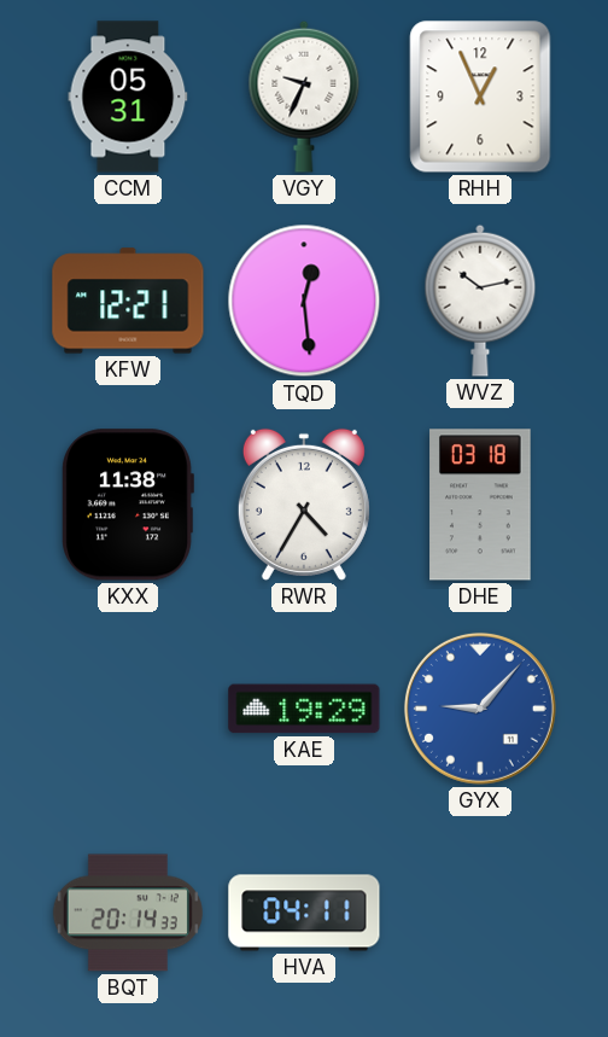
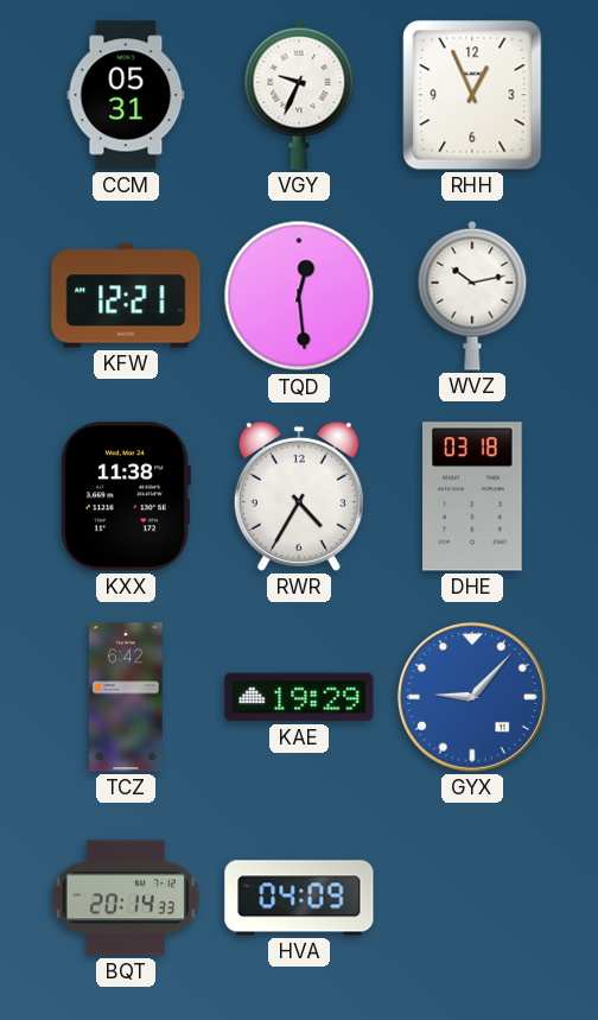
TCZ: none -> 6:42 (126, 697)
HVA: 04:11 -> 04:09 (299, 898)
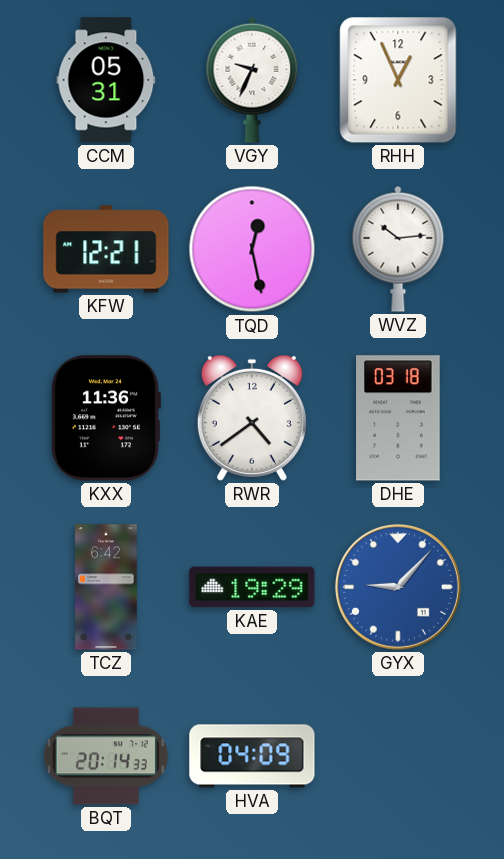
TQD: 12:29 -> 12:28 (252, 249)
WVZ: 10:13 -> 10:14 (398, 249)
KXX: 11:38 -> 11:36 (106, 418)
RWR: 4:35 -> 4:39 (252, 418)
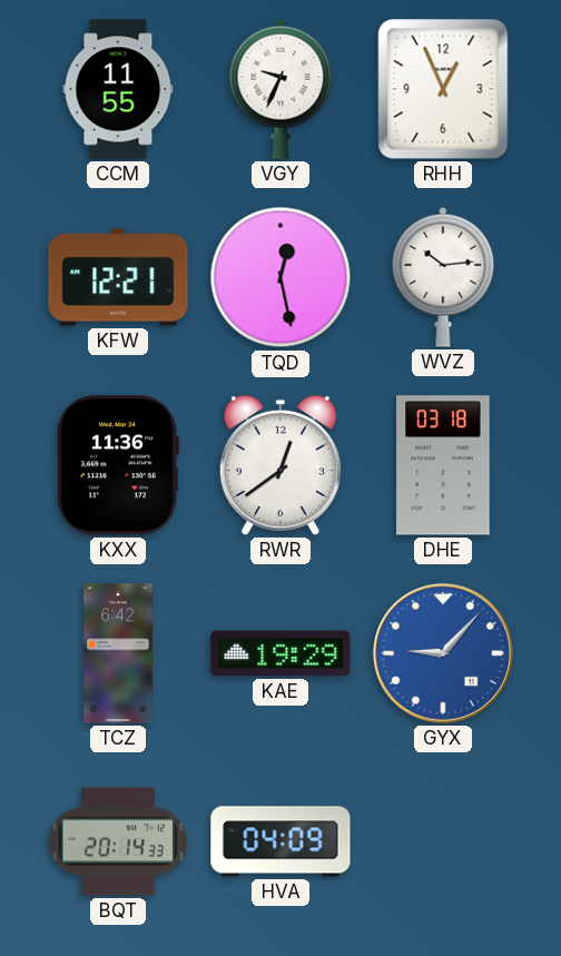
CCM: 05:31 -> 11:55 (118, 89)
RWR: 4:39 -> 12:39 (280, 465)
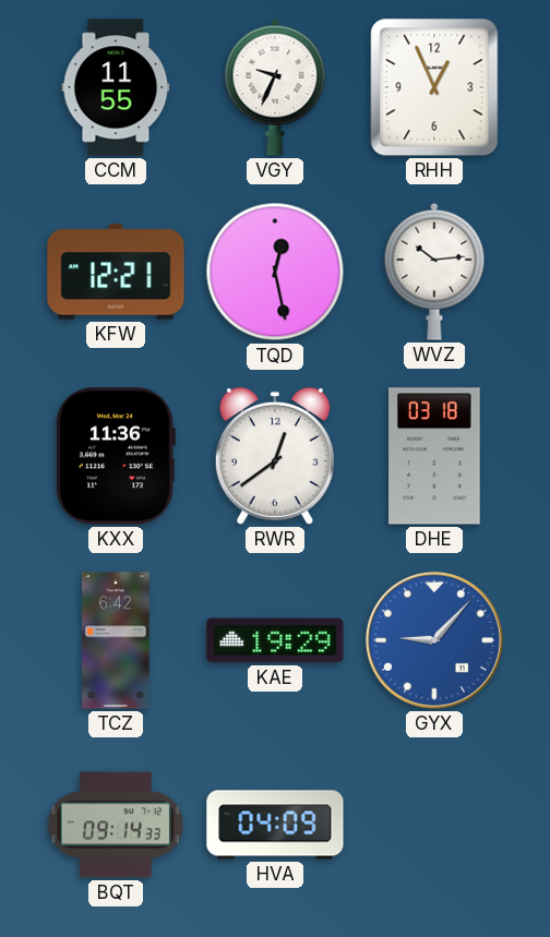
BQT: 20:14 -> 09:14 (116, 825)
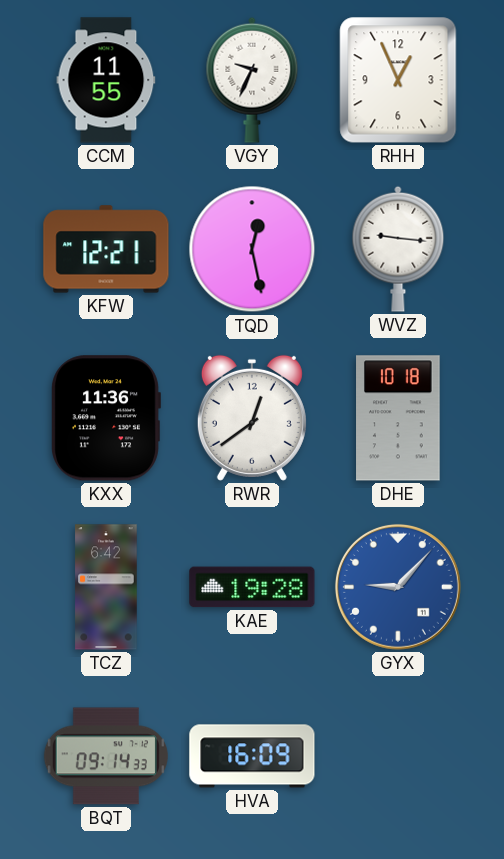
WVZ: 10:14 -> 9:16 (398, 249)
DHE: 03:18 -> 10:18 (398, 418)
KAE: 19:29 -> 19:28 (252, 587)
HVA: 04:09 -> 16:09 (252, 756)
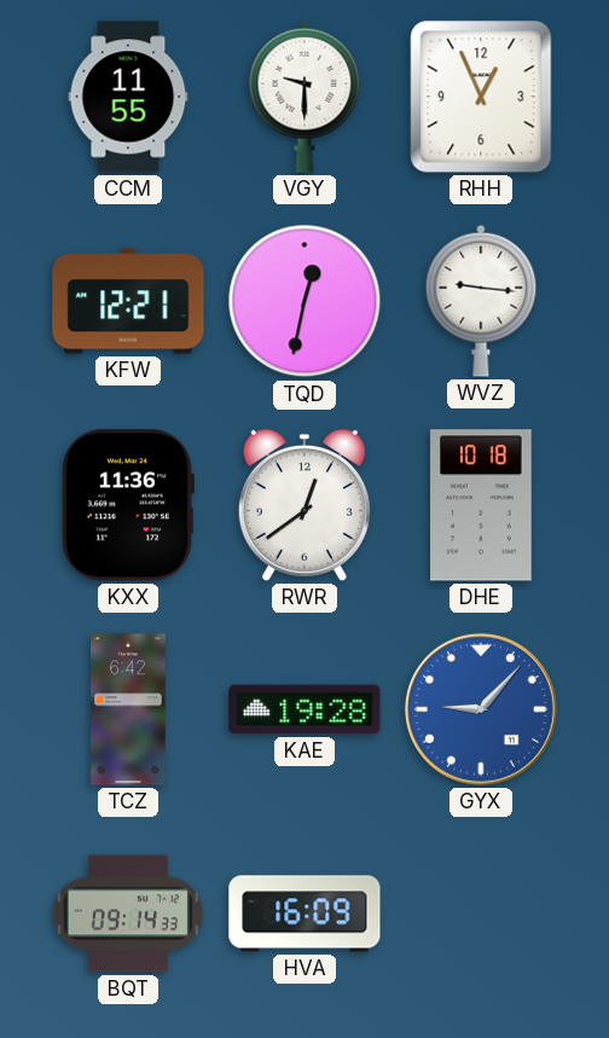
VGY: 9:34 -> 9:30 (304, 97)
TQD: 12:28 -> 12:32 (304, 301)
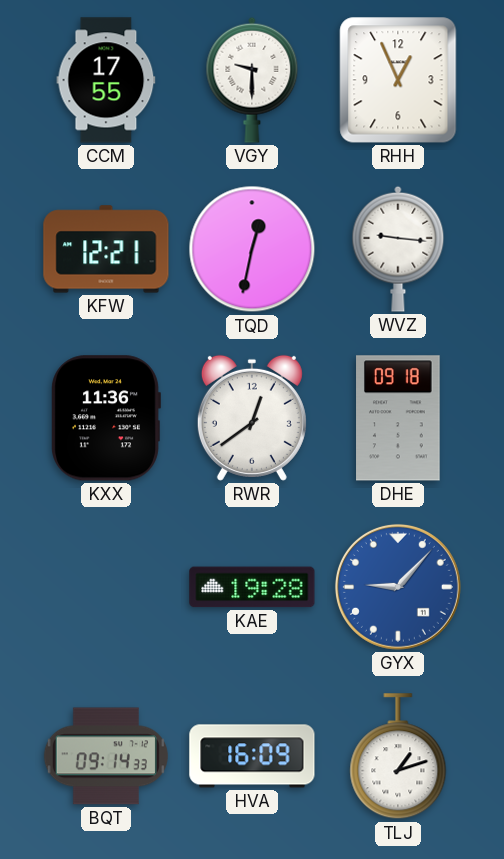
CCM: 11:55 -> 17:55 (106, 80)
DHE: 10:18 -> 09:18 (398, 418)
TCZ: 6:42 -> none (128, 709)
TLJ: none -> 1:12 (398, 757)
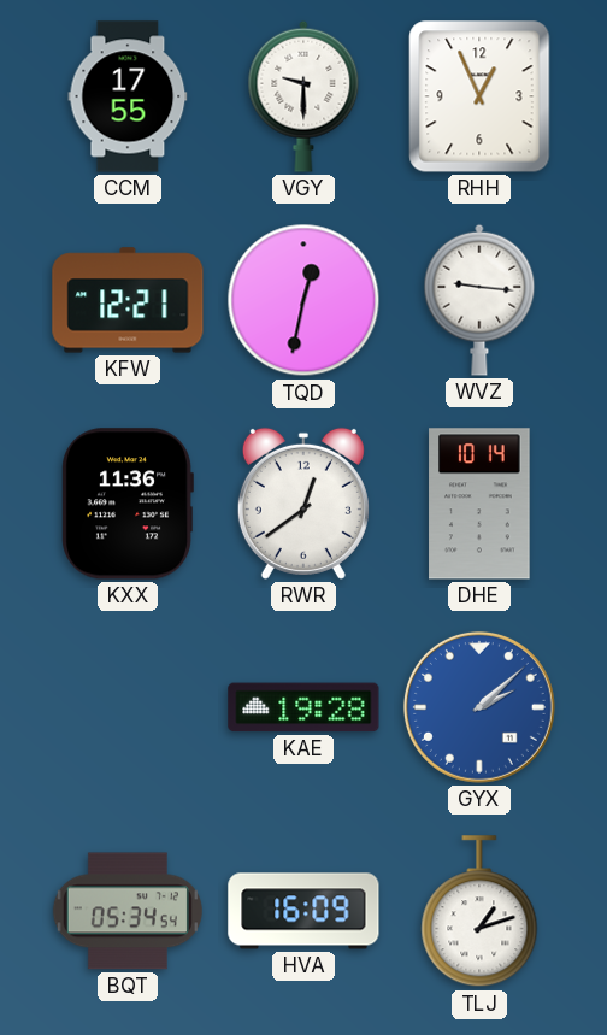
DHE: 09:18 -> 10:14 (479, 504)
GYX: 9:07 -> 2:08 (479, 707)
BQT: 09:14 -> 05:34 (128, 911)
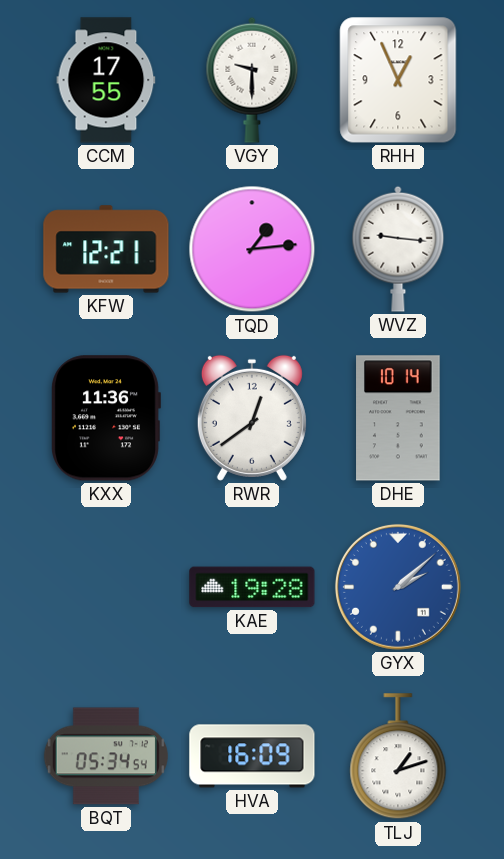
TQD: 12:32 -> 1:14 (252, 249)
